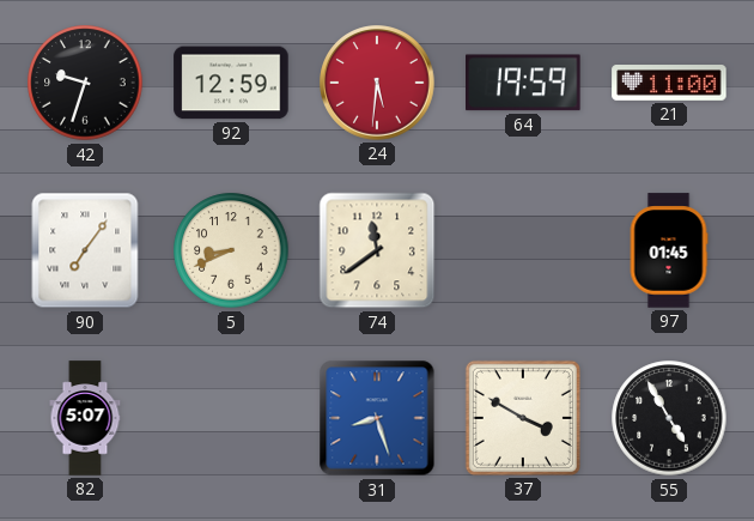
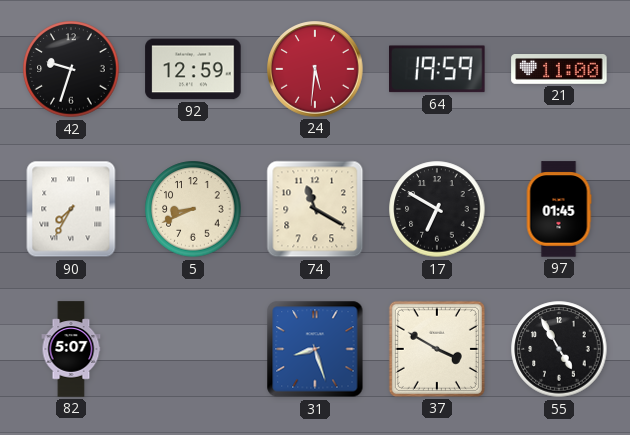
90: 7:06 -> 7:35 (71, 209)
74: 11:39 -> 11:20 (315, 209)
17: none -> 6:50 (437, 209)
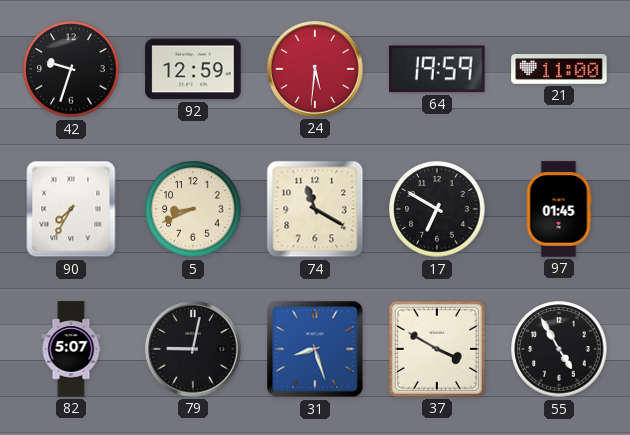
79: none -> 9:02 (193, 349)
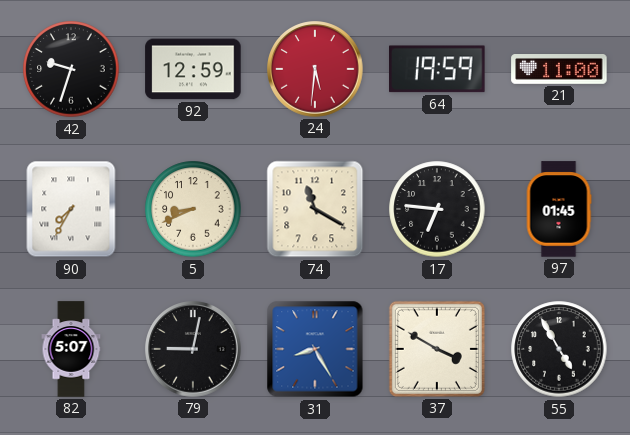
17: 6:50 -> 6:46 (437, 209)
31: 8:27 -> 8:25 (315, 349)
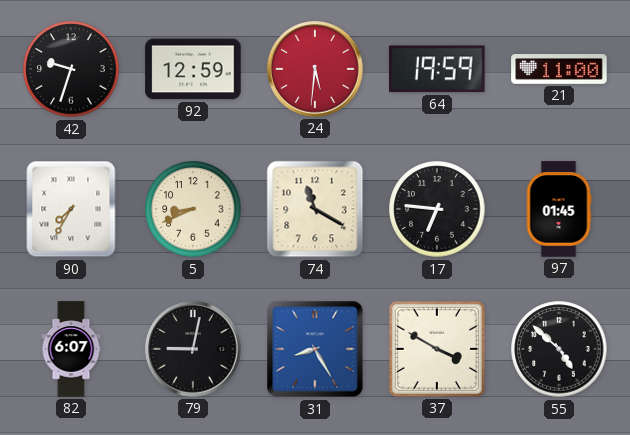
82: 5:07 -> 6:07 (71, 349)
55: 4:55 -> 4:52 (559, 349)
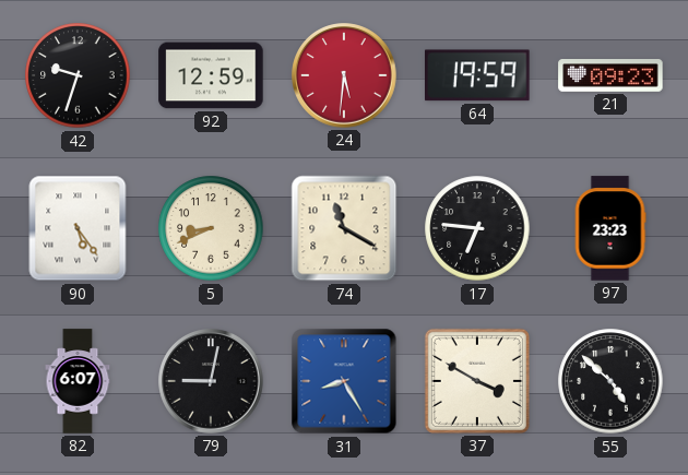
21: 11:00 -> 09:23 (610, 76)
90: 7:35 -> 5:24 (78, 228)
97: 01:45 -> 23:23 (610, 228)
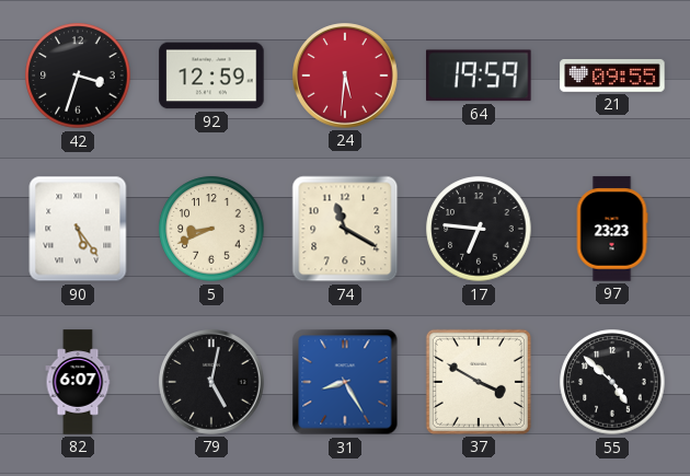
42: 9:33 -> 3:33 (78, 76)
21: 09:23 -> 09:55 (612, 77)
79: 9:02 -> 5:02 (211, 382)
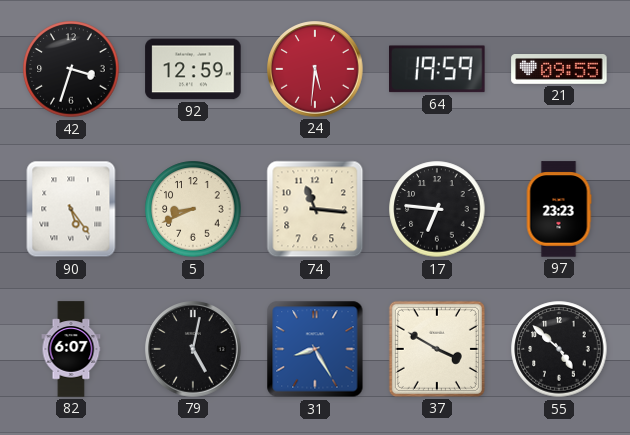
74: 11:20 -> 11:16 (315, 209)
